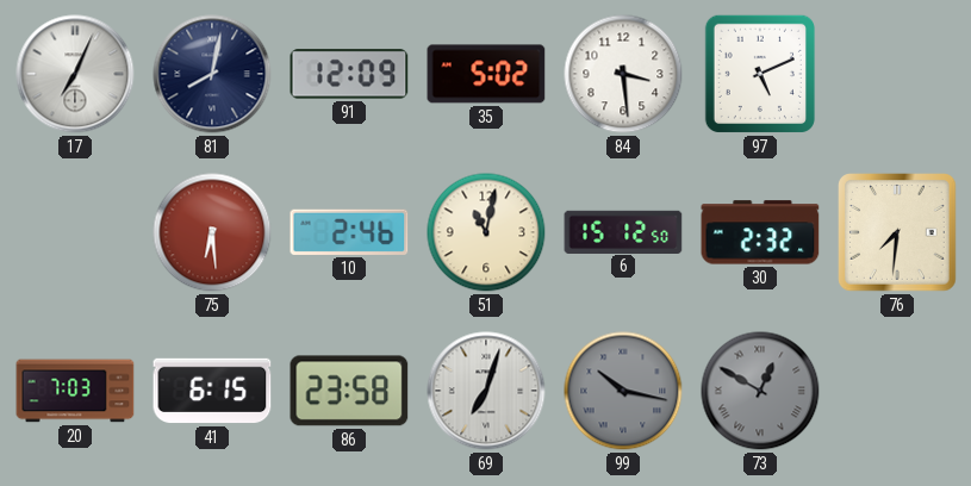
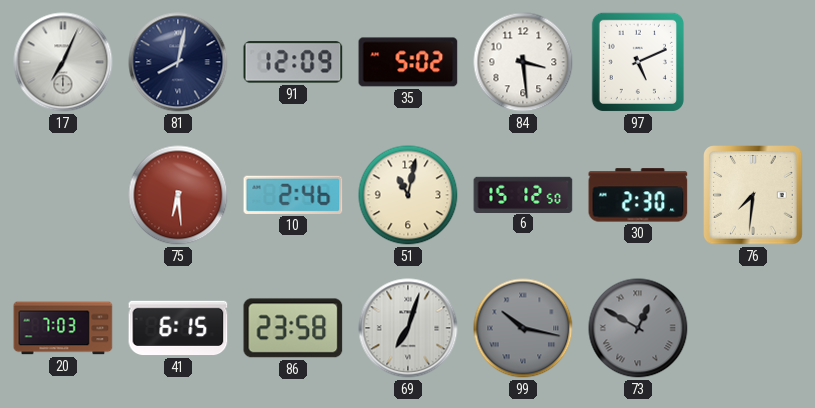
30: 2:32 -> 2:30 (638, 195)
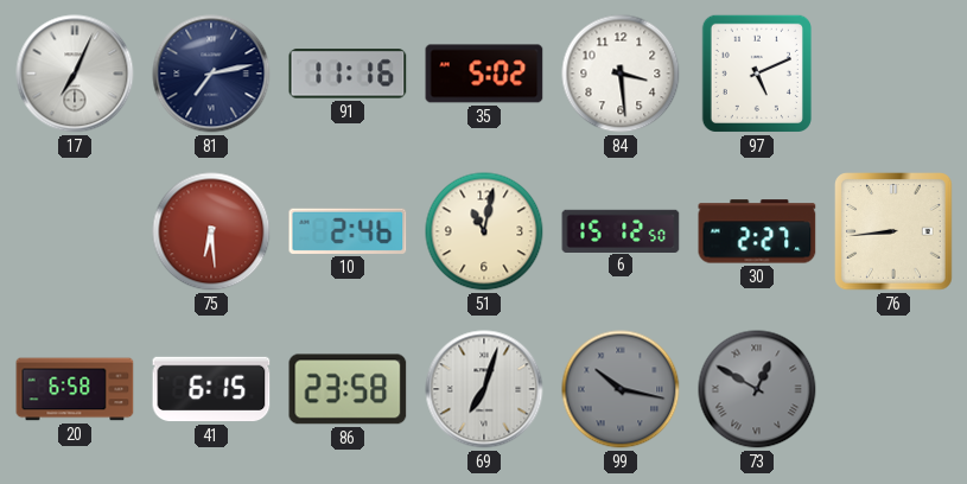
81: 8:02 -> 7:13 (211, 74)
91: 12:09 -> 11:16 (348, 74)
30: 2:30 -> 2:27 (757, 231)
76: 7:31 -> 8:44 (893, 231)
20: 7:03 -> 6:58 (75, 389)
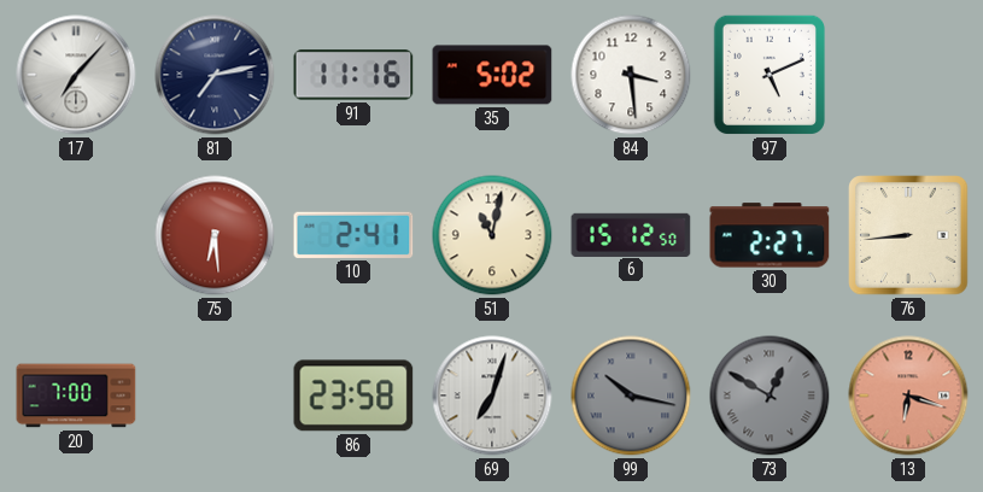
17: 7:04 -> 7:07 (76, 75)
10: 2:46 -> 2:41 (353, 235)
20: 6:58 -> 7:00 (76, 396)
41: 6:15 -> none (211, 389)
13: none -> 6:18 (908, 396)
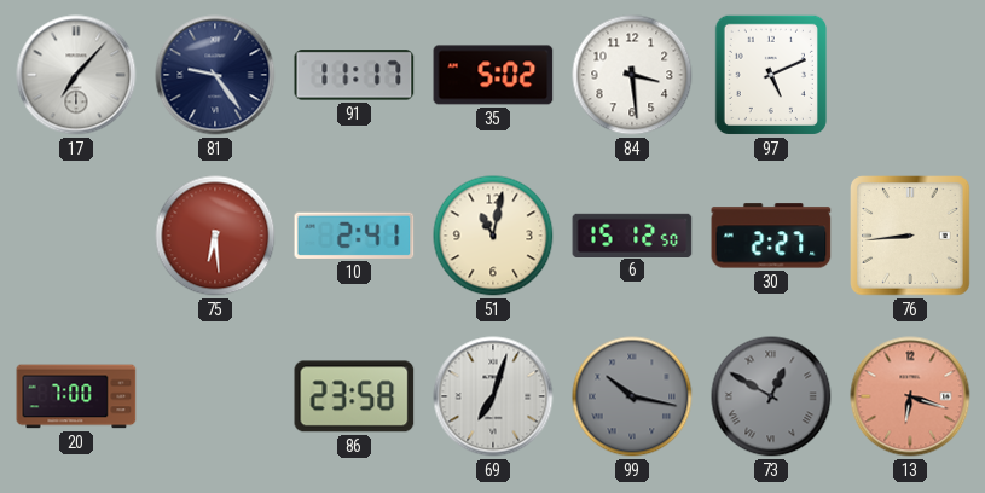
81: 7:13 -> 9:24 (215, 75)
91: 11:16 -> 11:17 (354, 75)
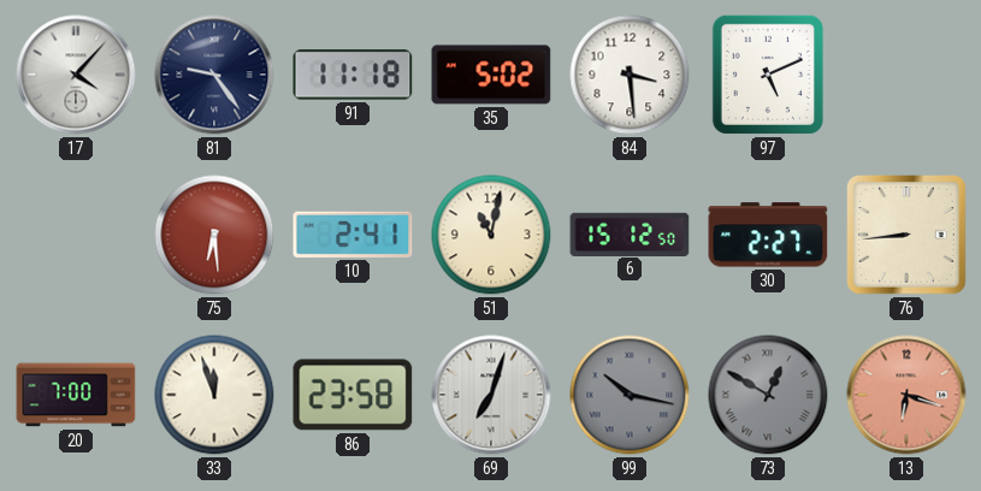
17: 7:07 -> 4:07 (76, 75)
91: 11:17 -> 11:18 (353, 75)
33: none -> 11:57 (214, 395)
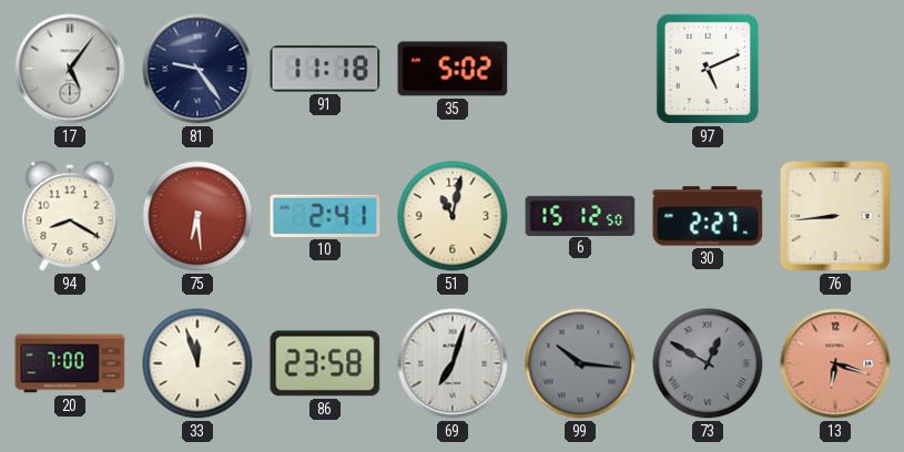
17: 4:07 -> 5:06 (70, 69)
84: 3:29 -> none (630, 75)
94: none -> 8:20 (70, 216)
99: 10:17 -> 10:16 (580, 363)
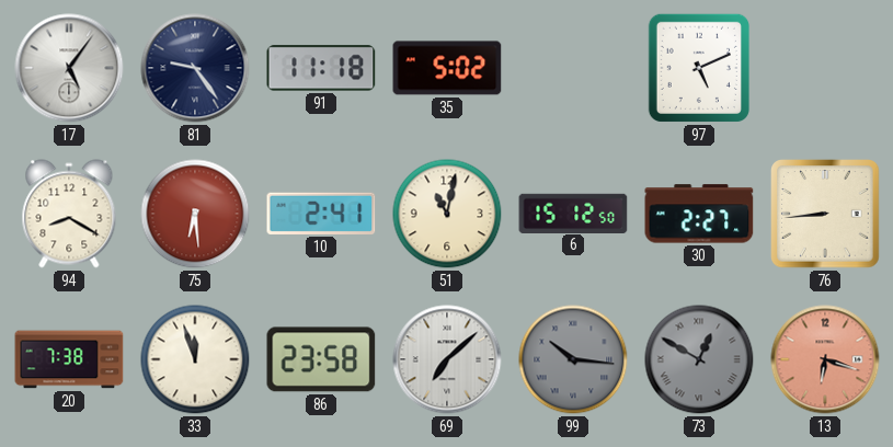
20: 7:00 -> 7:38 (69, 359)
69: 7:03 -> 7:08 (447, 359)
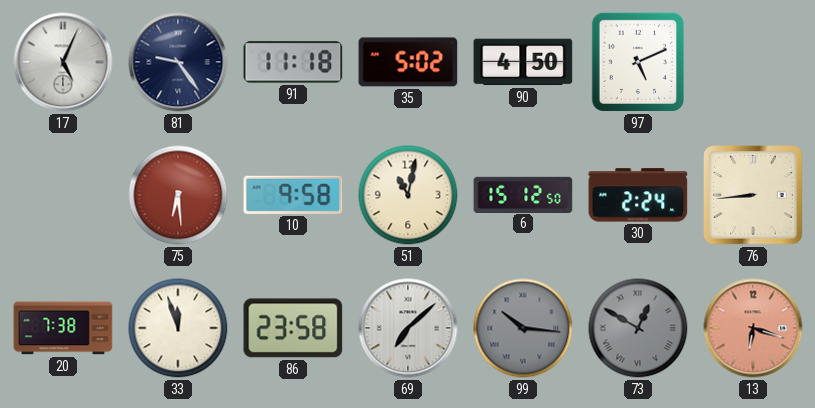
17: 5:06 -> 5:04 (63, 62)
90: none -> 4:50 (523, 62)
94: 8:20 -> none (69, 214)
10: 2:41 -> 9:58 (293, 195)
30: 2:27 -> 2:24 (638, 195)
